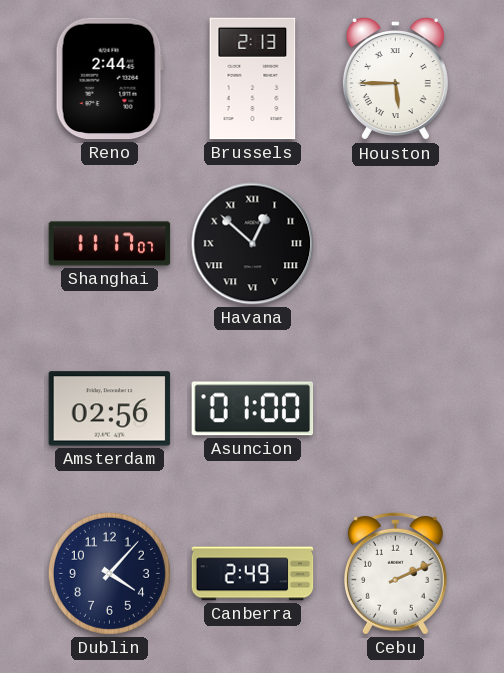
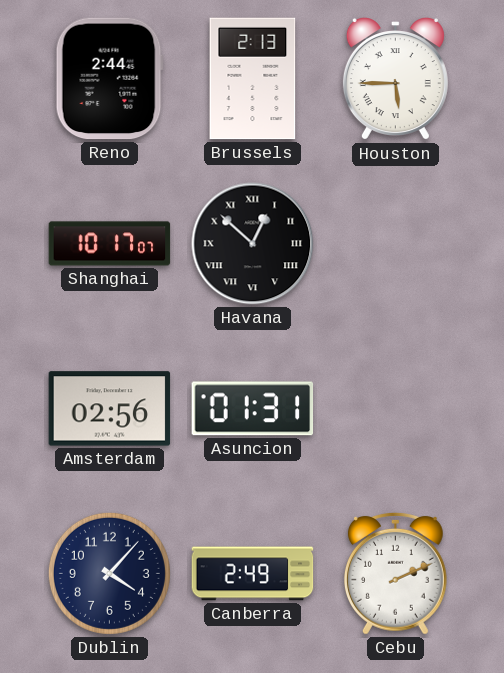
Shanghai: 11:17 -> 10:17 (110, 244)
Asuncion: 01:00 -> 01:31 (253, 409)
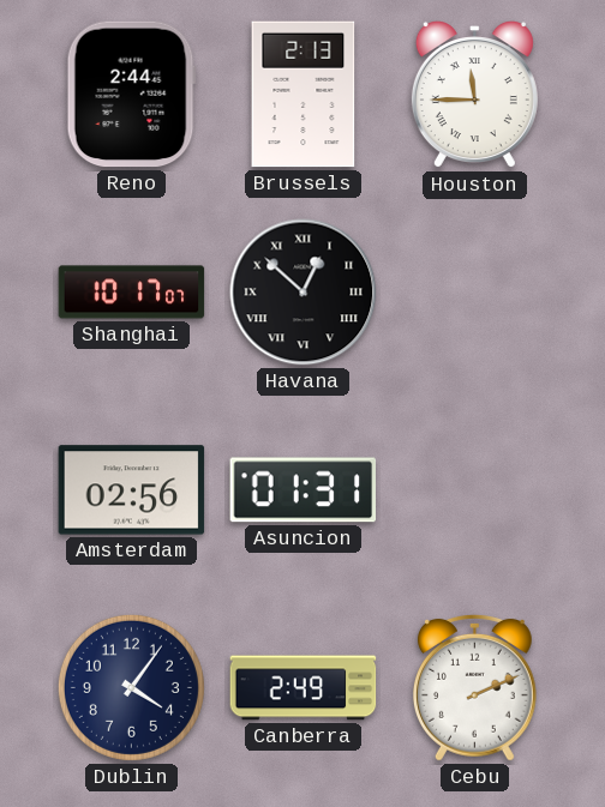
Houston: 5:45 -> 11:45 (474, 95)
Dublin: 4:07 -> 4:06 (131, 687)
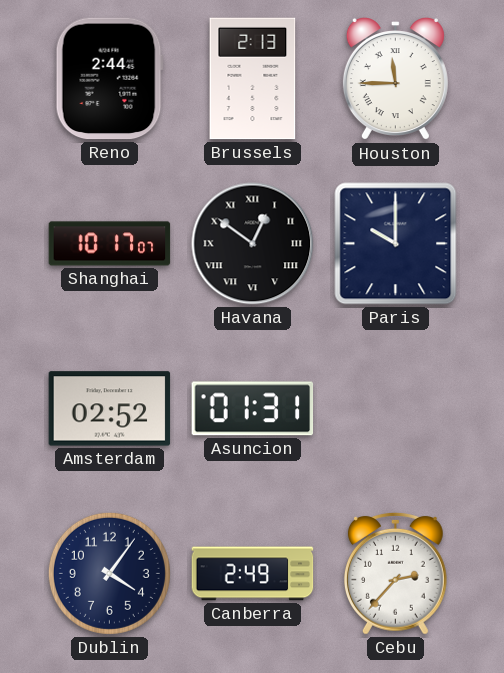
Havana: 12:52 -> 12:51 (253, 244)
Paris: none -> 10:00 (396, 244)
Amsterdam: 02:56 -> 02:52 (110, 409)
Cebu: 2:11 -> 2:37 (395, 573)
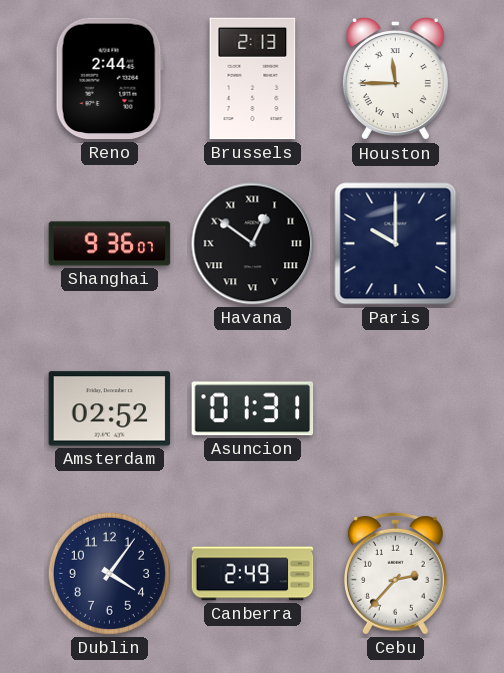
Shanghai: 10:17 -> 9:36 (110, 244)
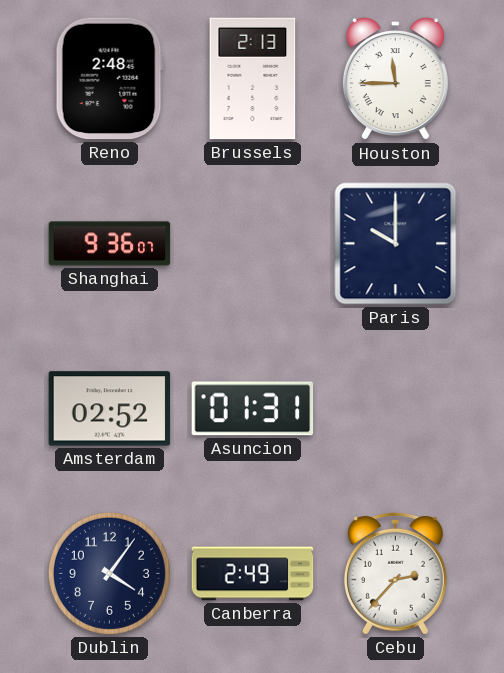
Reno: 2:44 -> 2:48 (109, 79)
Havana: 12:51 -> none (253, 244)
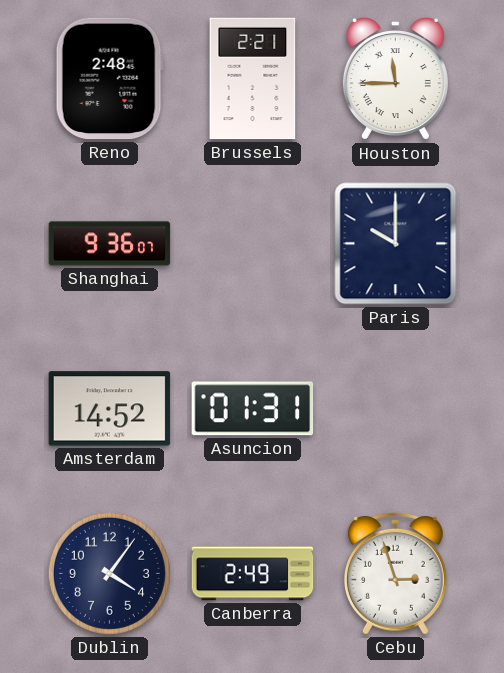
Brussels: 2:13 -> 2:21 (253, 79)
Amsterdam: 02:52 -> 14:52 (110, 409)
Cebu: 2:37 -> 2:57 (395, 573)
